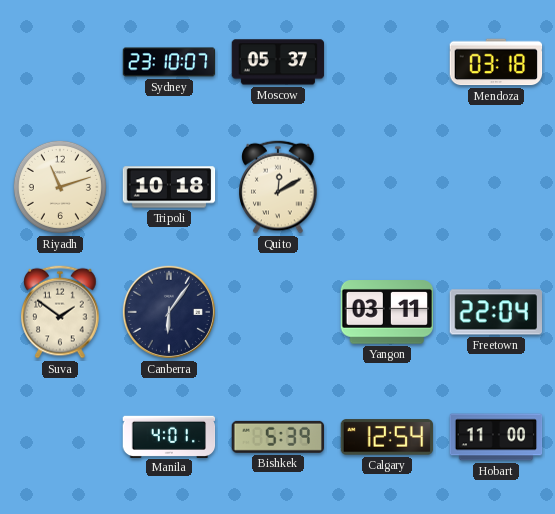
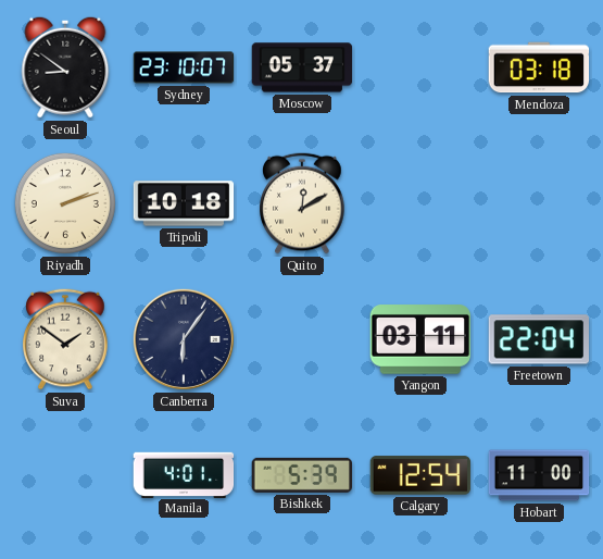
Seoul: none -> 8:51 (65, 67)
Riyadh: 11:12 -> 2:12 (65, 203)
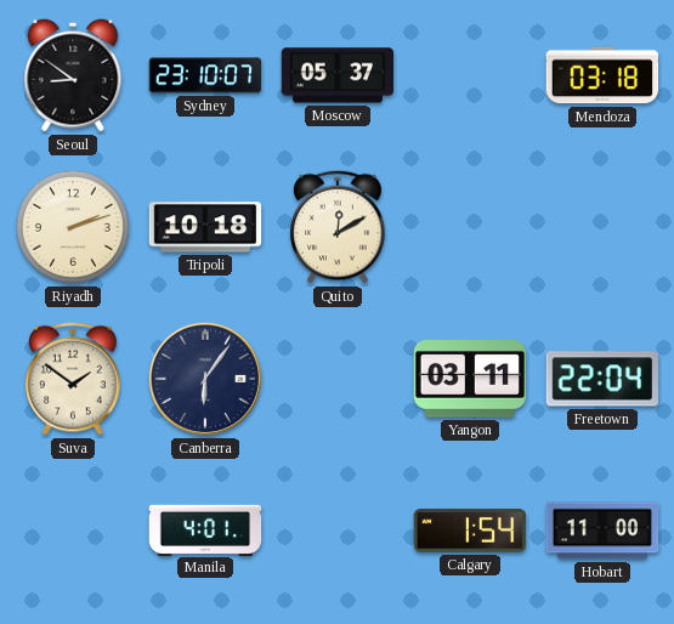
Bishkek: 5:39 -> none (301, 475)
Calgary: 12:54 -> 1:54 (470, 531)
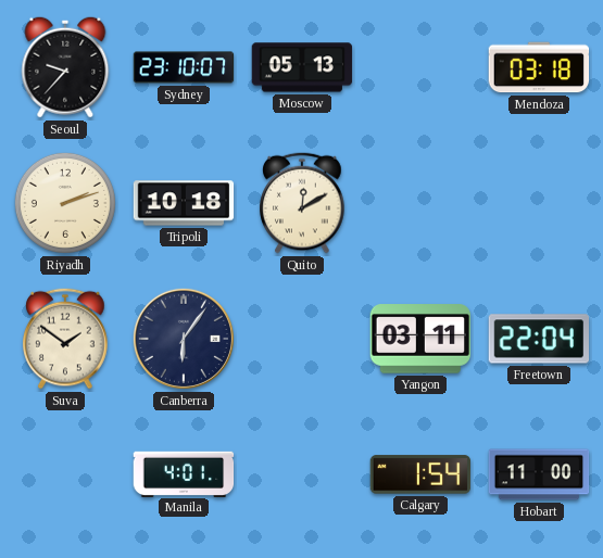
Seoul: 8:51 -> 9:37 (65, 67)
Moscow: 05:37 -> 05:13 (302, 67)
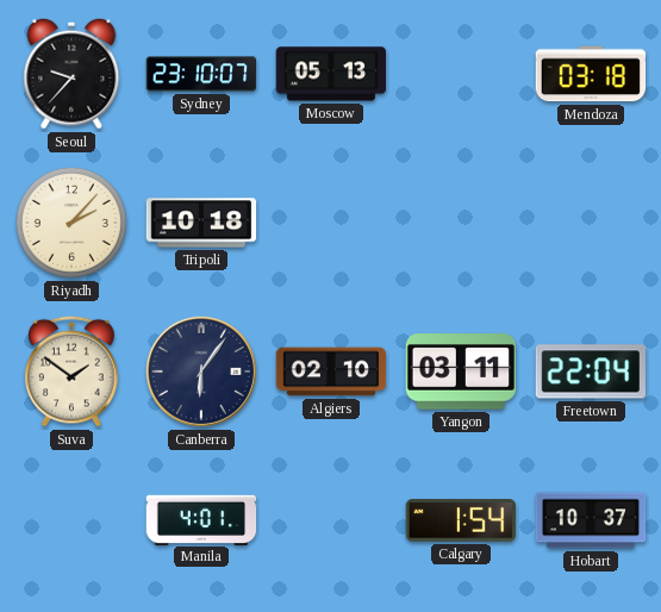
Riyadh: 2:12 -> 2:07 (71, 223)
Quito: 12:10 -> none (302, 203)
Algiers: none -> 02:10 (331, 371)
Hobart: 11:00 -> 10:37 (591, 520)
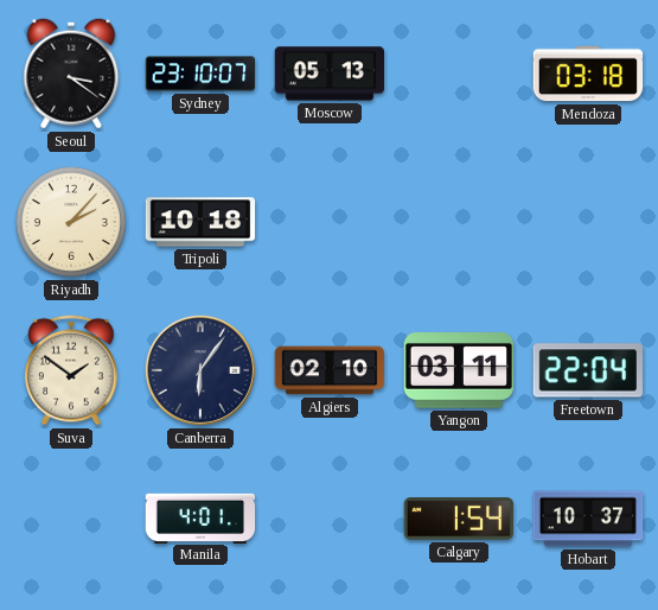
Seoul: 9:37 -> 3:21 (71, 74)
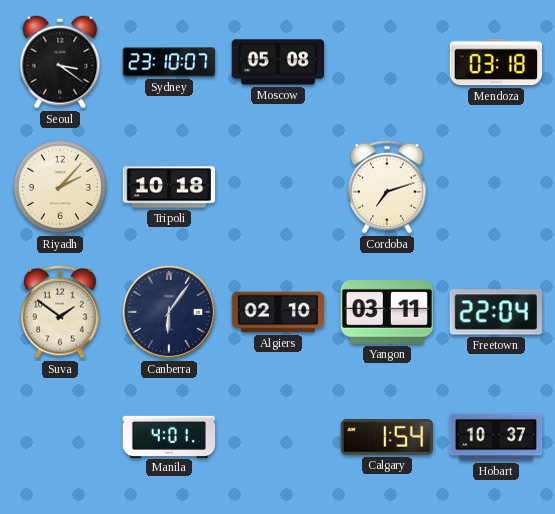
Moscow: 05:13 -> 05:08 (278, 62)
Cordoba: none -> 7:12 (387, 187)
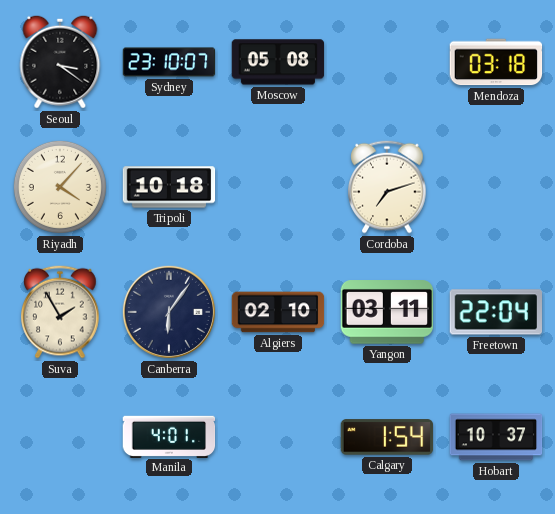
Riyadh: 2:07 -> 4:07 (60, 187)
Suva: 1:51 -> 1:55 (60, 312)
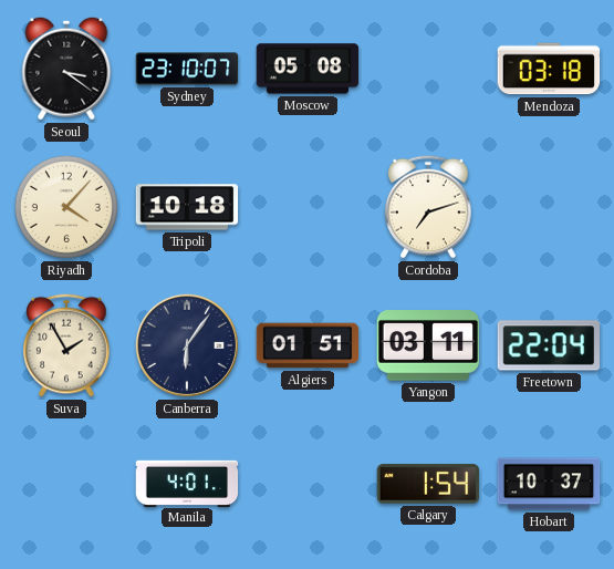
Algiers: 02:10 -> 01:51 (308, 345)
